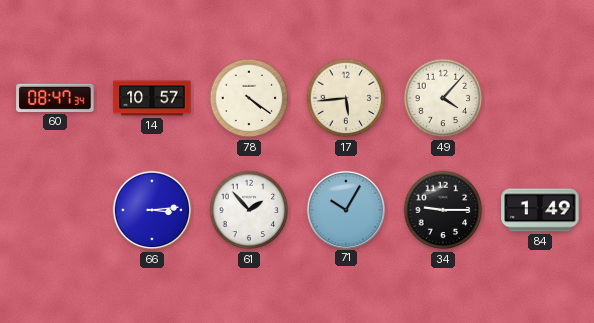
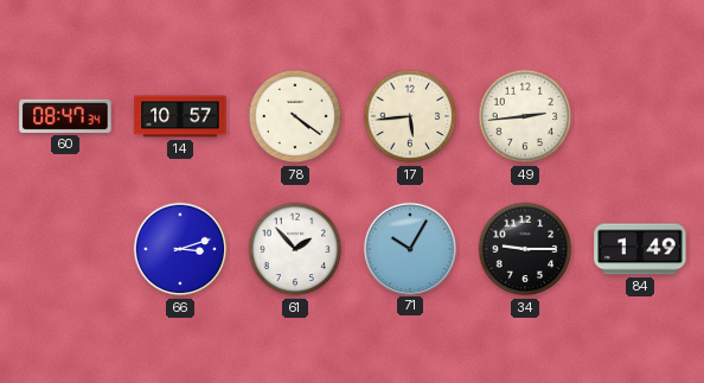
49: 4:07 -> 2:44 (525, 116)
66: 3:14 -> 3:12 (180, 249)
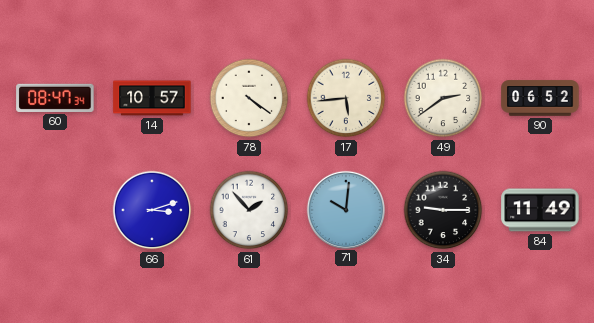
49: 2:44 -> 2:39 (443, 98)
90: none -> 06:52 (540, 98)
71: 10:05 -> 10:01 (345, 209)
84: 1:49 -> 11:49 (540, 210)
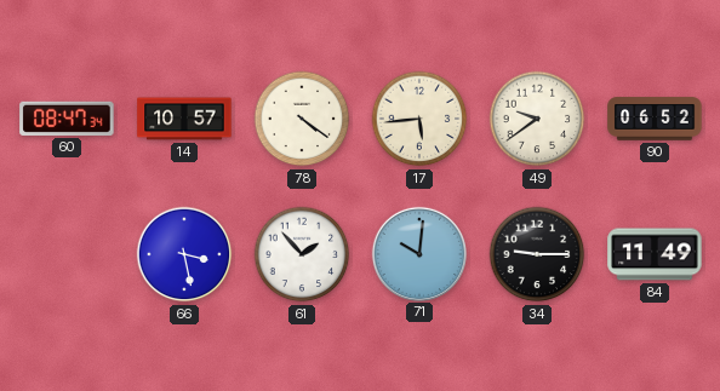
49: 2:39 -> 9:39 (537, 119)
66: 3:12 -> 3:28 (184, 254)
